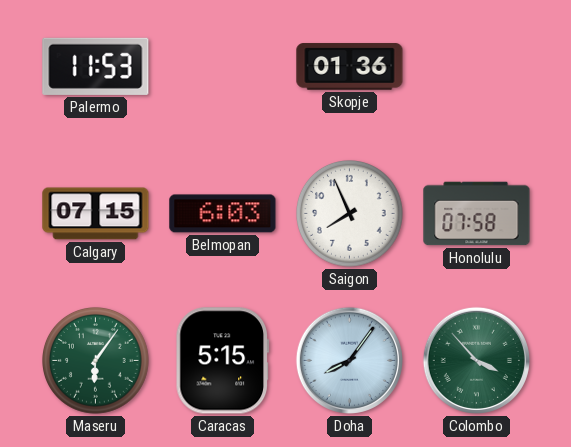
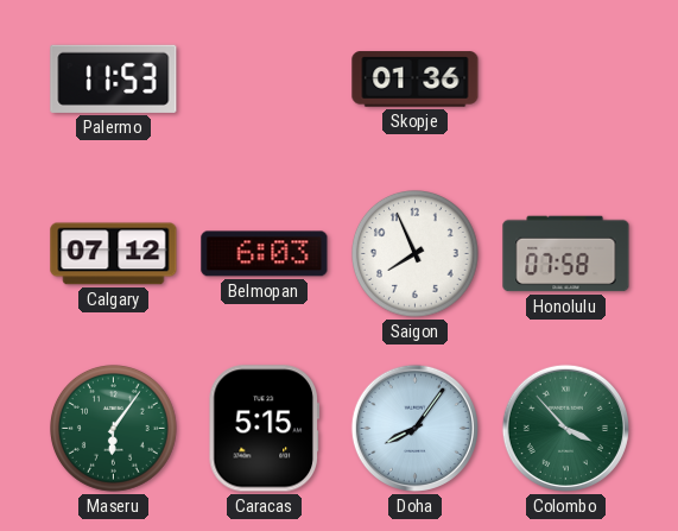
Calgary: 07:15 -> 07:12 (114, 254)
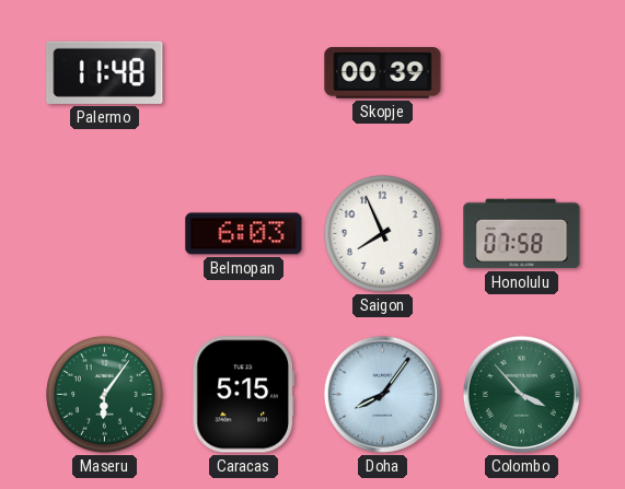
Palermo: 11:53 -> 11:48 (105, 72)
Skopje: 01:36 -> 00:39 (383, 73)
Calgary: 07:12 -> none (114, 254)
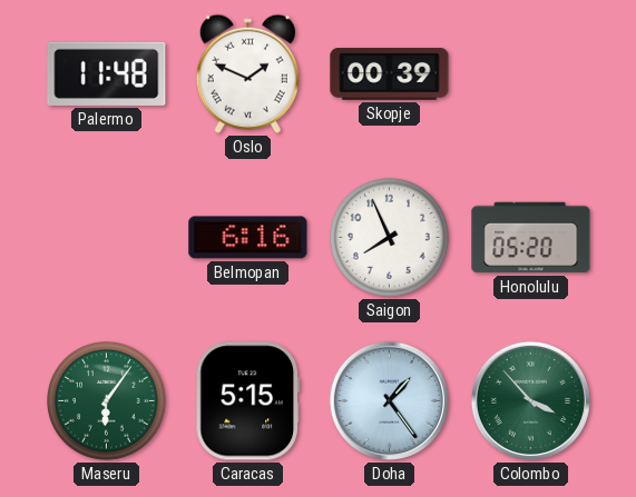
Oslo: none -> 1:49 (247, 73)
Belmopan: 6:03 -> 6:16 (248, 238)
Honolulu: 07:58 -> 05:20 (531, 238)
Doha: 8:06 -> 1:24 (389, 400)
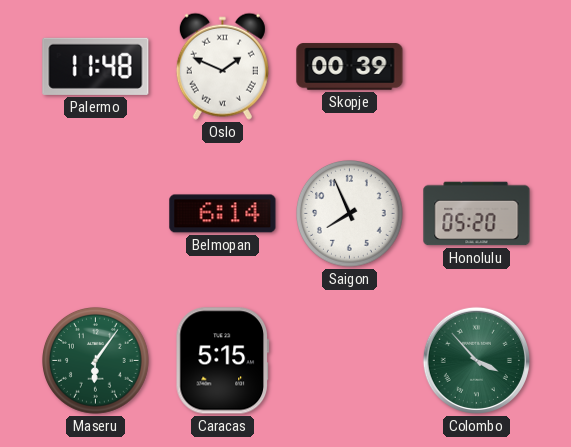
Belmopan: 6:16 -> 6:14 (223, 214)
Doha: 1:24 -> none (389, 400)
